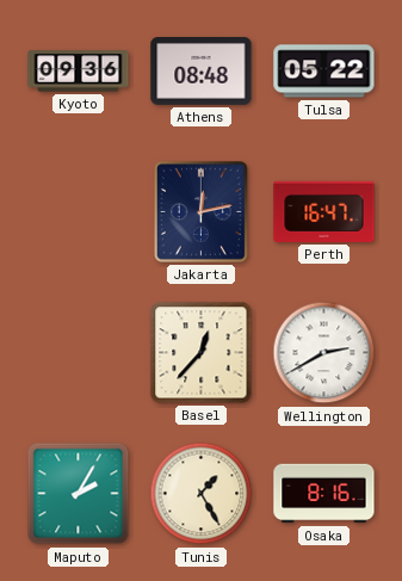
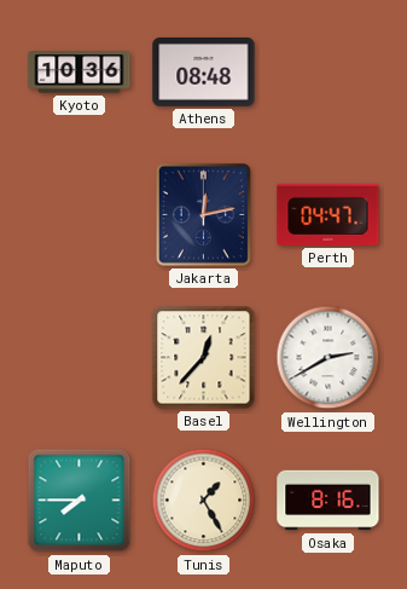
Kyoto: 09:36 -> 10:36 (80, 73)
Tulsa: 05:22 -> none (324, 72)
Perth: 16:47 -> 04:47 (328, 214)
Maputo: 2:05 -> 7:45 (80, 501)
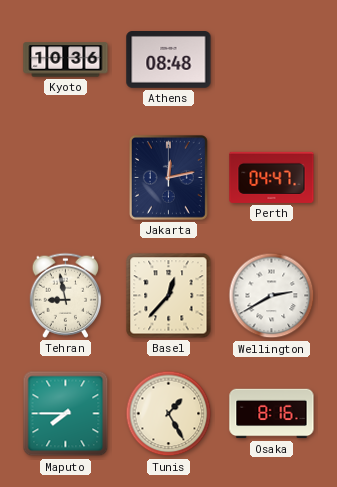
Tehran: none -> 8:58 (66, 295)
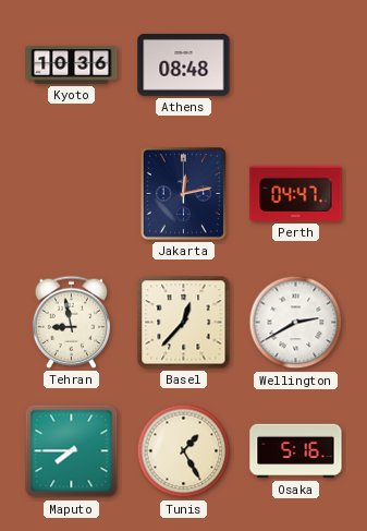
Osaka: 8:16 -> 5:16 (296, 451)
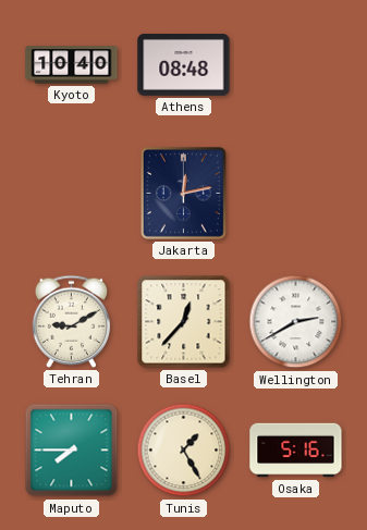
Kyoto: 10:36 -> 10:40 (72, 65)
Perth: 04:47 -> none (296, 193)
Tehran: 8:58 -> 9:10 (72, 321)
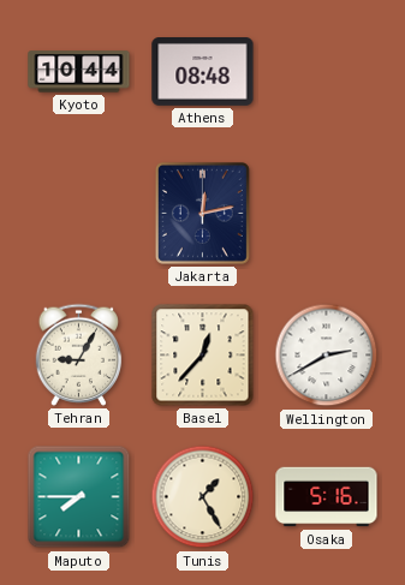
Kyoto: 10:40 -> 10:44 (79, 72)
Tehran: 9:10 -> 9:05 (79, 354)
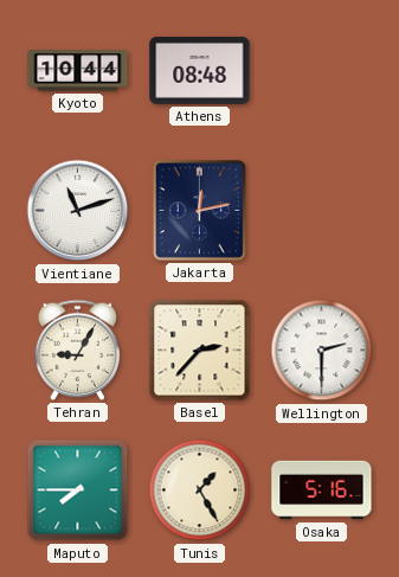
Vientiane: none -> 11:12 (78, 211)
Basel: 12:37 -> 2:37 (200, 351)
Wellington: 2:40 -> 2:30 (322, 351)
